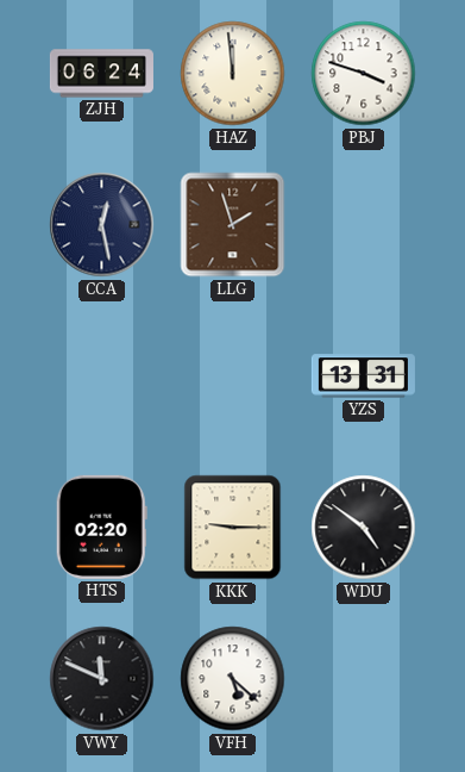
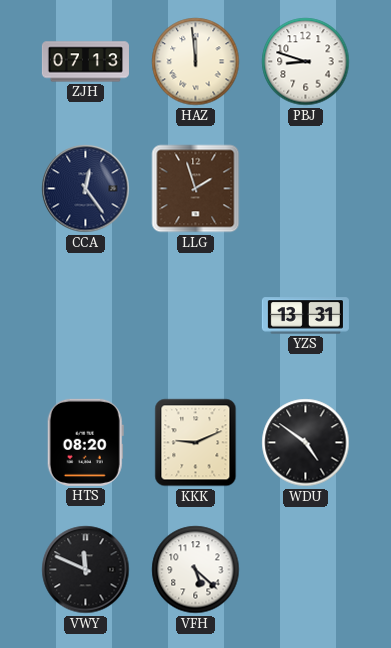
ZJH: 06:24 -> 07:13 (85, 62)
PBJ: 3:48 -> 8:48 (306, 62)
CCA: 12:28 -> 12:24 (86, 189)
HTS: 02:20 -> 08:20 (85, 442)
KKK: 9:15 -> 9:11 (196, 443)
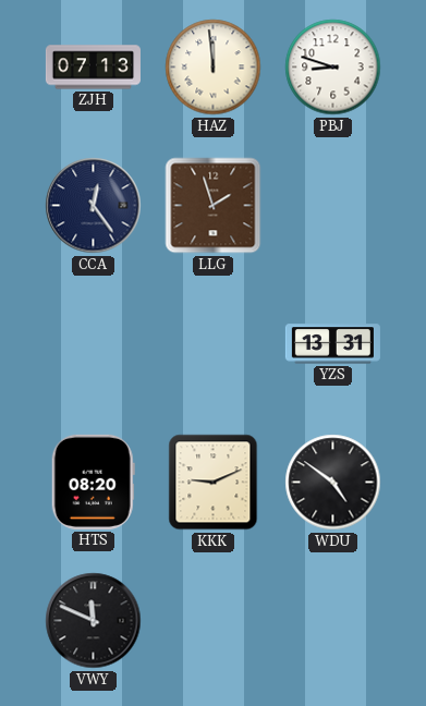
VFH: 5:22 -> none (196, 570)
